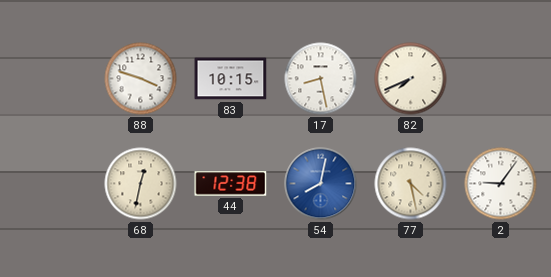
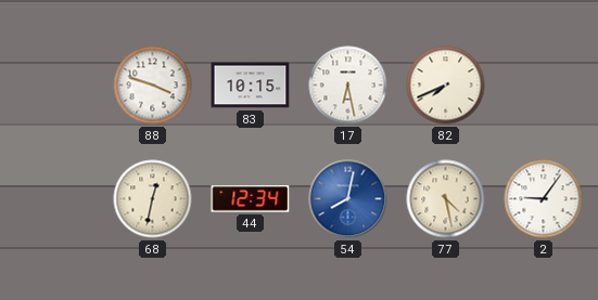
17: 8:28 -> 6:28 (348, 86)
44: 12:38 -> 12:34 (251, 199)
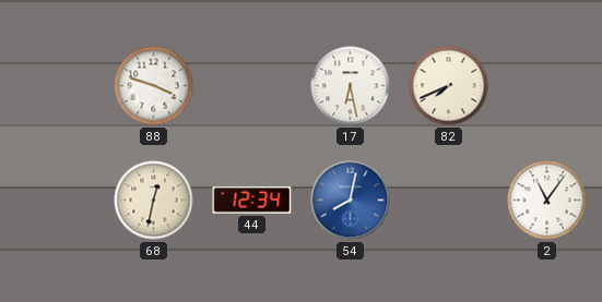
83: 10:15 -> none (251, 86)
77: 4:28 -> none (446, 199)
2: 9:06 -> 11:06 (547, 201)
